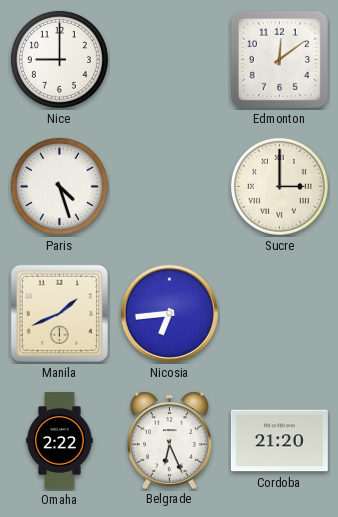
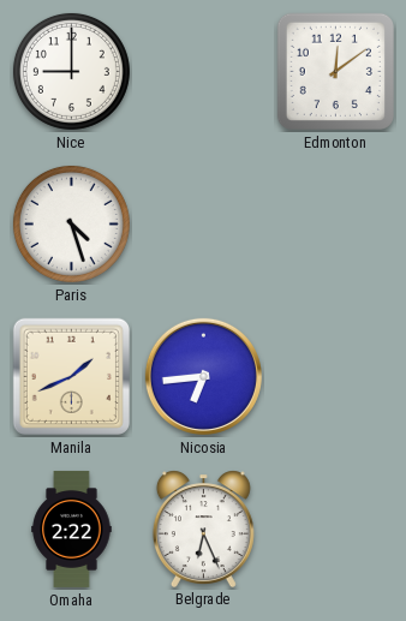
Sucre: 3:00 -> none (279, 186)
Cordoba: 21:20 -> none (279, 441)
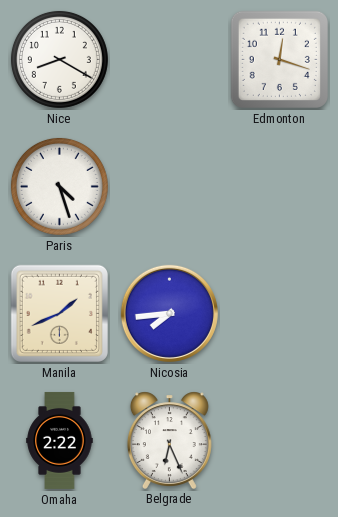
Nice: 9:00 -> 8:20 (59, 59)
Edmonton: 12:09 -> 12:18 (279, 59)
Nicosia: 6:44 -> 7:44 (169, 313)
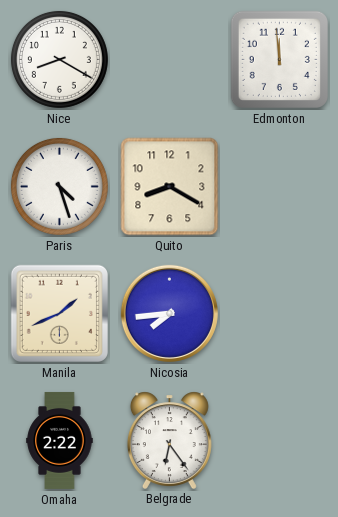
Edmonton: 12:18 -> 11:59 (279, 59)
Quito: none -> 8:20 (170, 187)
Belgrade: 6:26 -> 6:24 (169, 440)
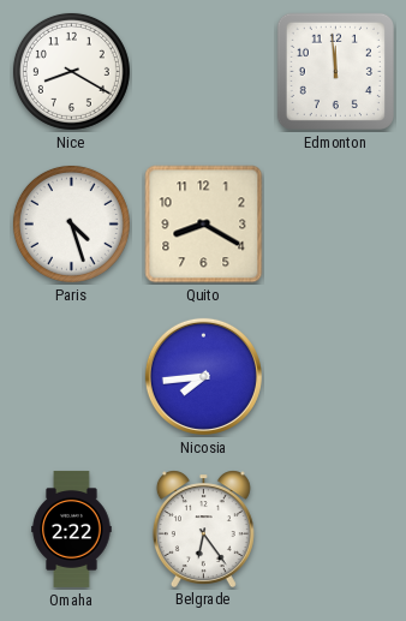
Manila: 1:41 -> none (59, 313)
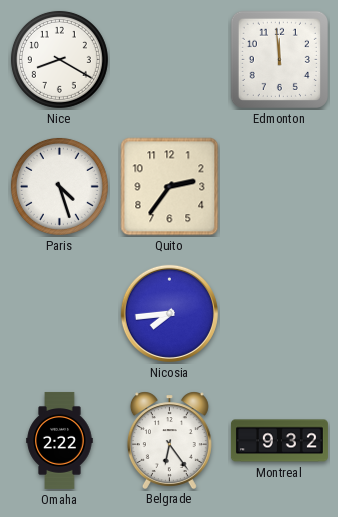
Quito: 8:20 -> 2:36 (170, 187)
Montreal: none -> 9:32 (279, 441)
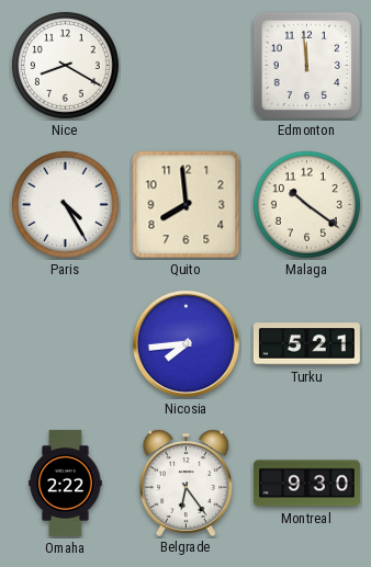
Paris: 4:27 -> 4:25 (65, 204)
Quito: 2:36 -> 7:59 (187, 205)
Malaga: none -> 10:21 (306, 204)
Turku: none -> 5:21 (306, 344)
Montreal: 9:32 -> 9:30 (306, 484)
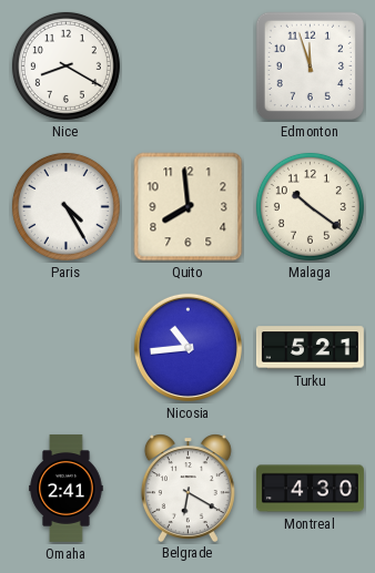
Edmonton: 11:59 -> 11:57 (310, 65)
Nicosia: 7:44 -> 10:44 (187, 347)
Omaha: 2:22 -> 2:41 (67, 488)
Belgrade: 6:24 -> 6:20 (187, 488)
Montreal: 9:30 -> 4:30 (310, 489)
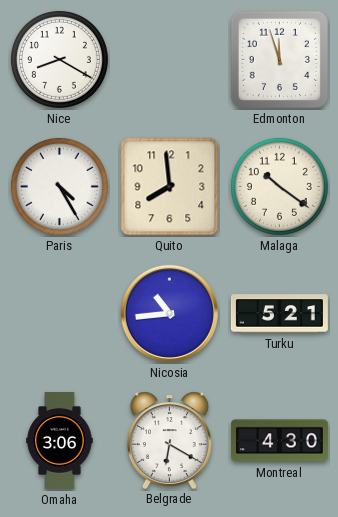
Omaha: 2:41 -> 3:06 (60, 440)
